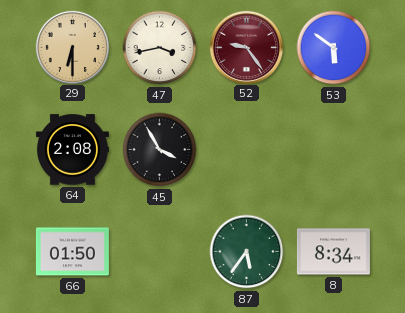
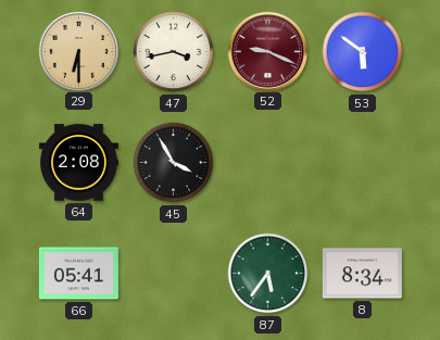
52: 9:24 -> 9:19 (267, 51)
66: 01:50 -> 05:41 (78, 274)
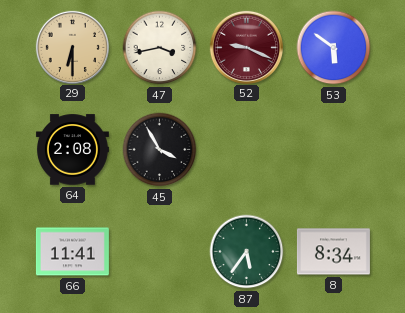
66: 05:41 -> 11:41 (72, 252)
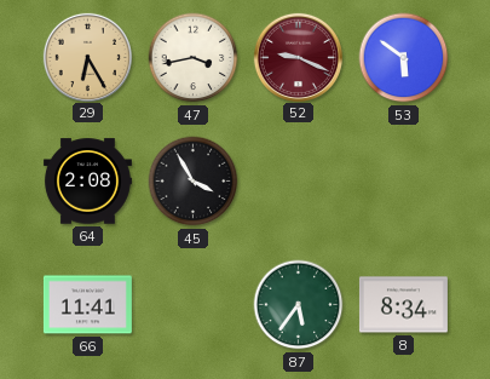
29: 6:30 -> 6:25 (87, 57)
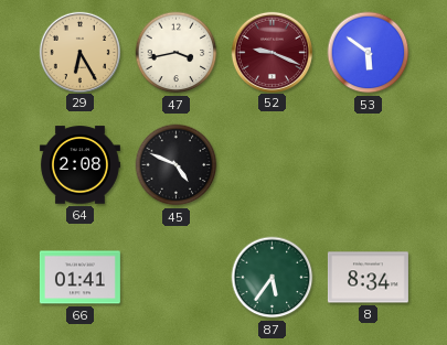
45: 3:55 -> 4:49 (177, 165)
66: 11:41 -> 01:41 (79, 278)
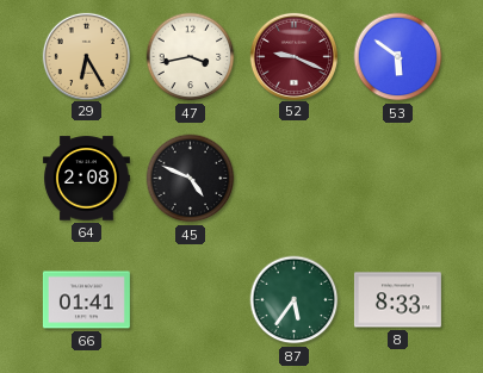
8: 8:34 -> 8:33 (397, 300)
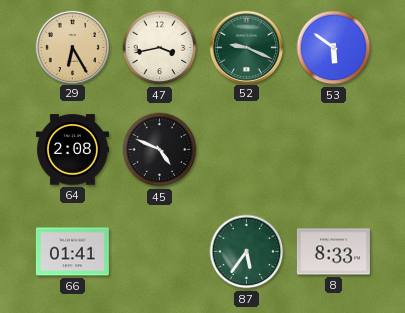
52 dial: burgundy -> green (246, 47)
